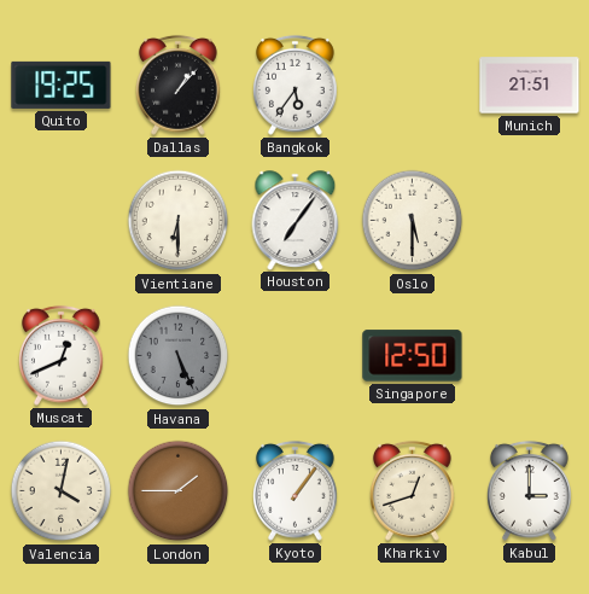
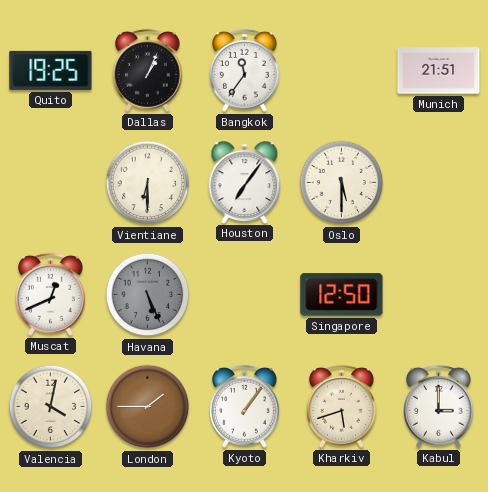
Dallas: 1:07 -> 1:04 (148, 70)
Bangkok: 5:36 -> 11:36 (245, 70)
Kharkiv: 12:42 -> 5:42 (342, 406)
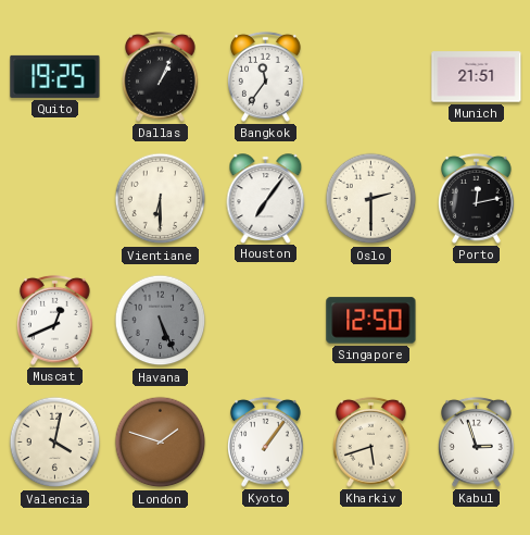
Oslo: 5:30 -> 2:30 (371, 199)
Porto: none -> 12:13 (477, 198)
London: 1:45 -> 1:48 (161, 443)
Kabul: 3:00 -> 2:57 (477, 441)
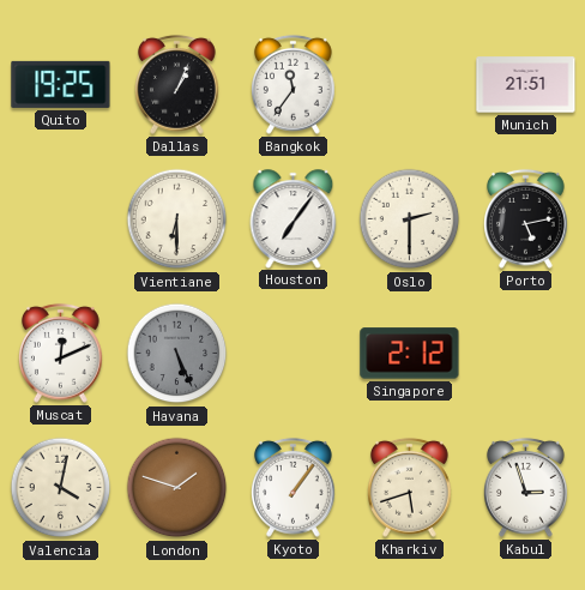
Porto: 12:13 -> 5:13 (526, 218)
Muscat: 12:41 -> 12:11 (61, 353)
Singapore: 12:50 -> 2:12 (410, 354)
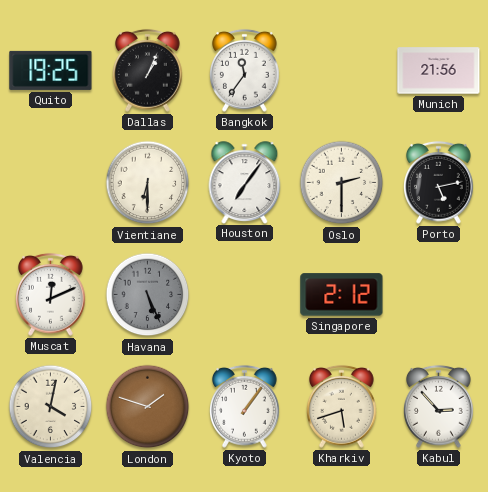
Munich: 21:51 -> 21:56 (439, 71)
Kabul: 2:57 -> 2:53 (439, 406)
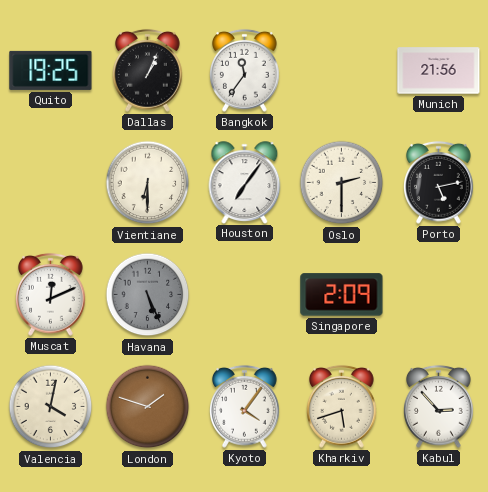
Singapore: 2:12 -> 2:09 (342, 295)
Kyoto: 1:06 -> 4:06 (245, 406)
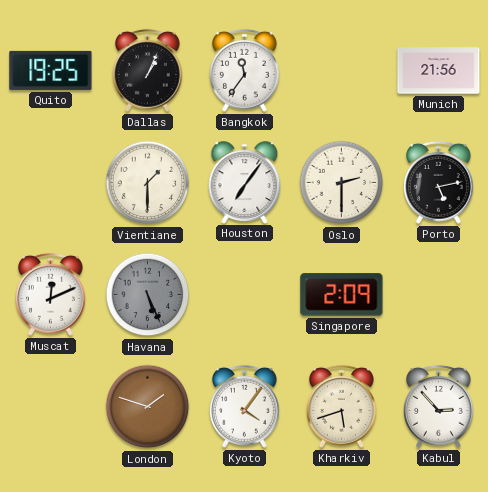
Vientiane: 6:30 -> 1:30 (148, 183)
Valencia: 4:02 -> none (51, 407)
